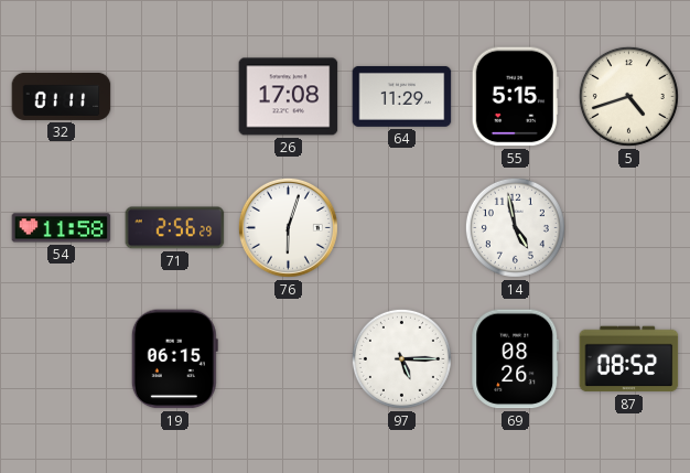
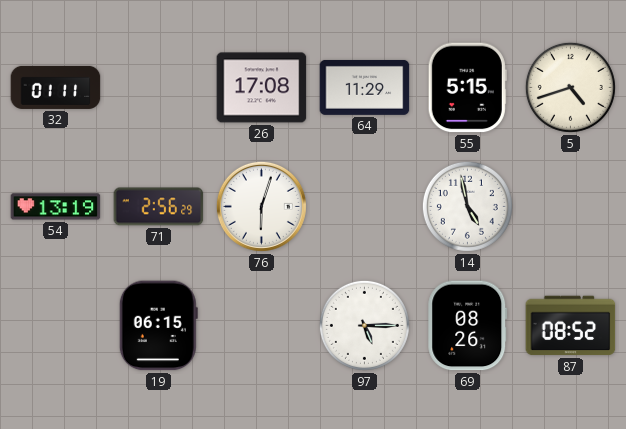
54: 11:58 -> 13:19 (56, 207)
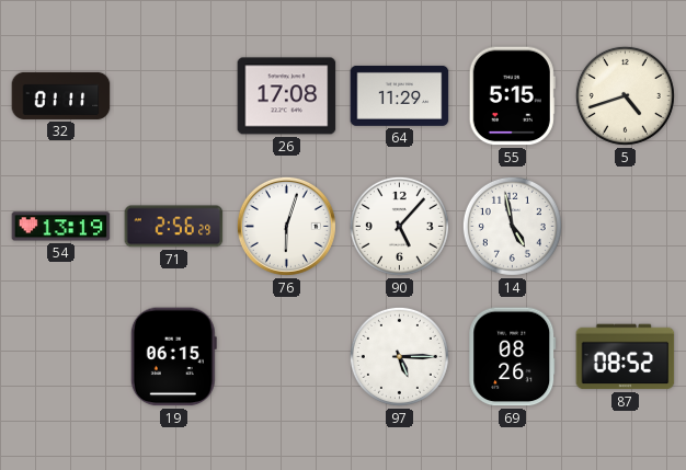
90: none -> 5:07 (399, 226)
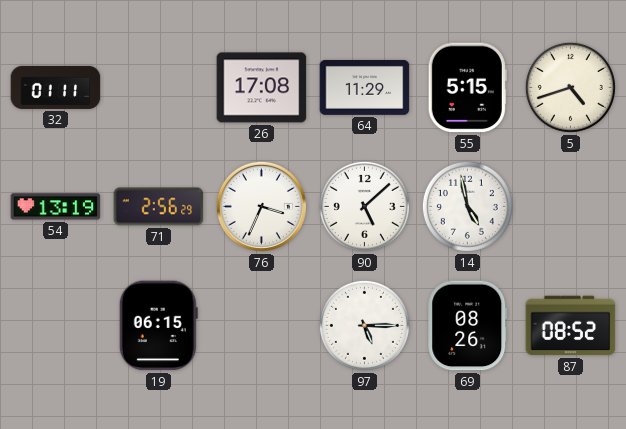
76: 6:03 -> 3:34 (261, 206)
90: 5:07 -> 5:08 (364, 206)
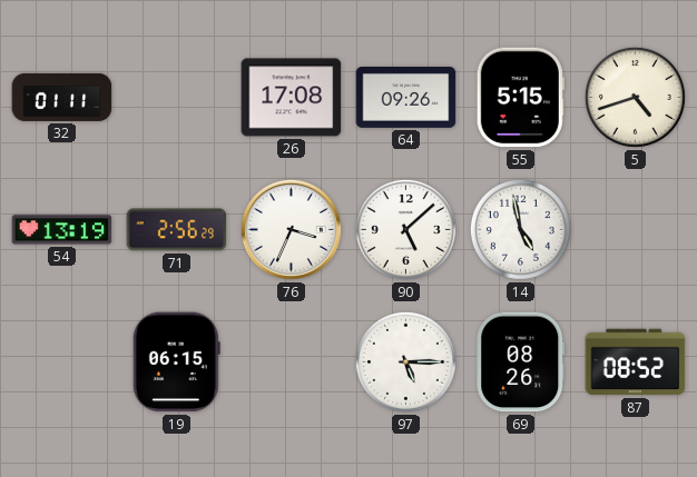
64: 11:29 -> 09:26 (406, 97)
